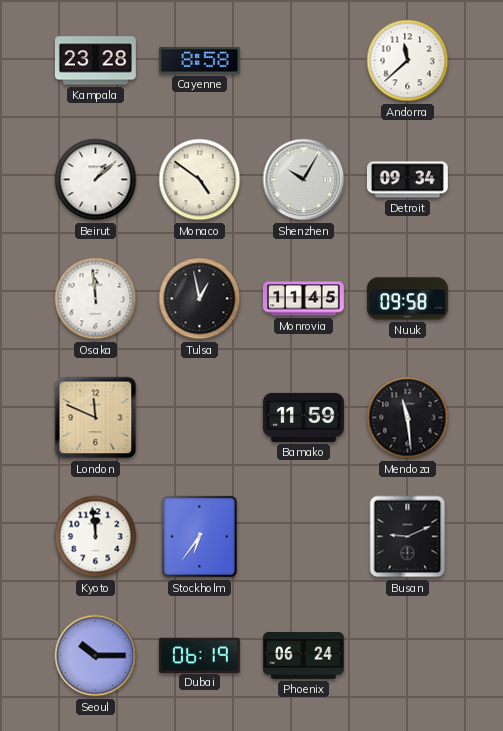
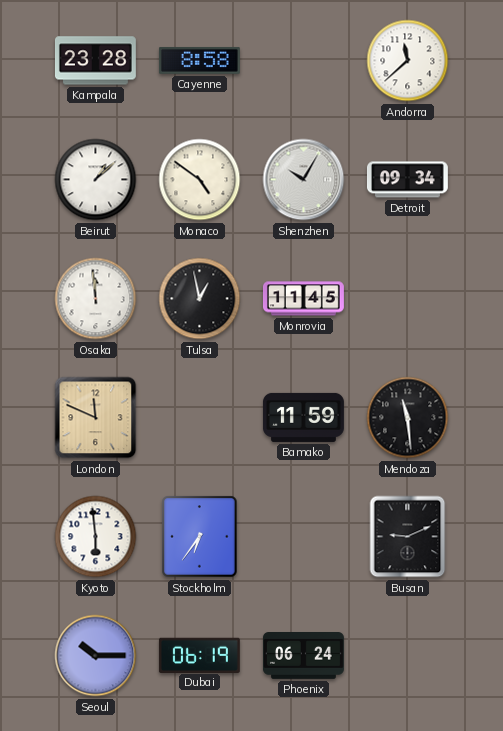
Nuuk: 09:58 -> none (407, 299)
Kyoto: 11:59 -> 5:59 (96, 537)
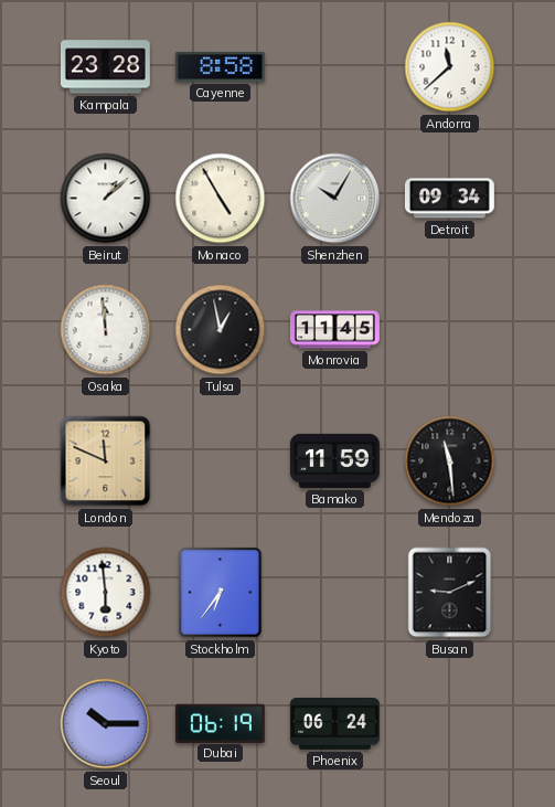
Monaco: 4:51 -> 4:55 (221, 199)
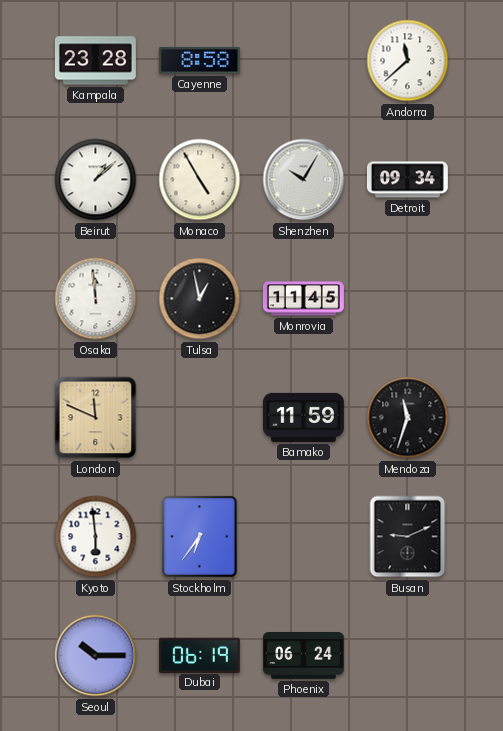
Mendoza: 11:29 -> 11:33 (408, 418)
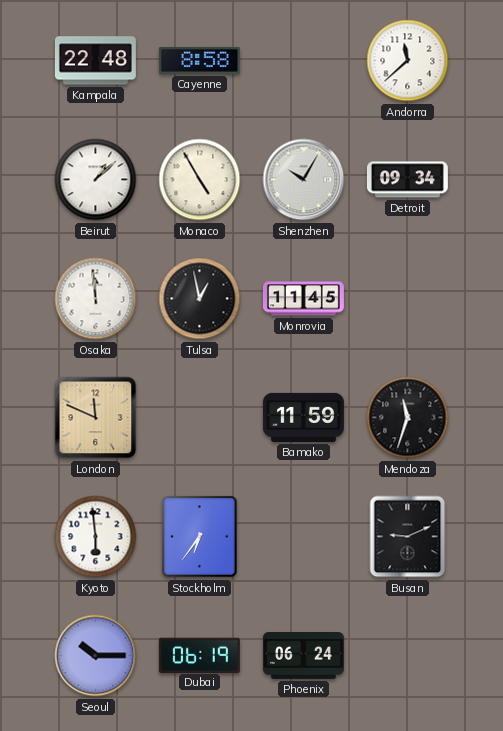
Kampala: 23:28 -> 22:48 (95, 61)
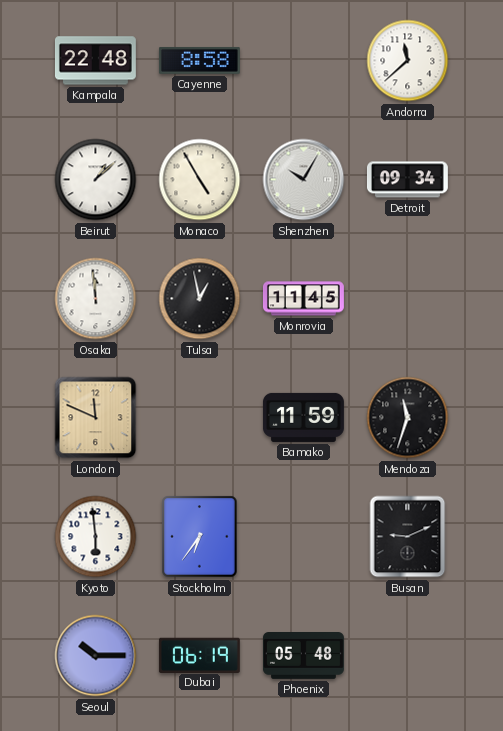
Phoenix: 06:24 -> 05:48 (303, 656)
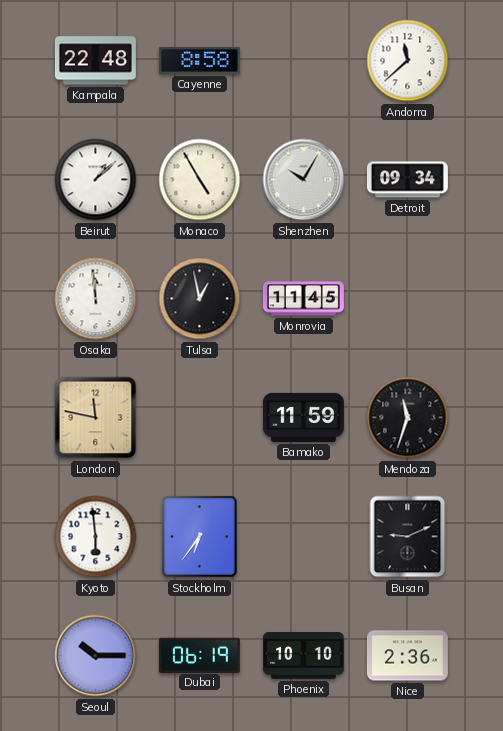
London: 11:49 -> 11:47 (96, 418)
Phoenix: 05:48 -> 10:10 (303, 656)
Nice: none -> 2:36 (407, 656)
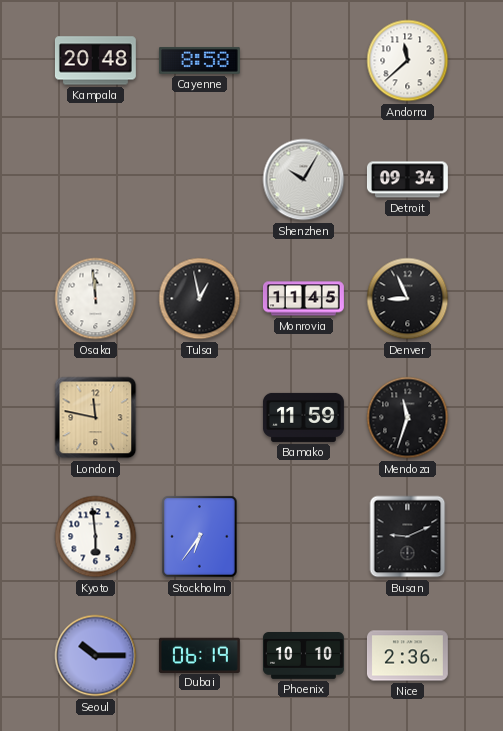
Kampala: 22:48 -> 20:48 (95, 61)
Beirut: 1:08 -> none (96, 180)
Monaco: 4:55 -> none (200, 180)
Denver: none -> 8:56 (408, 299)
